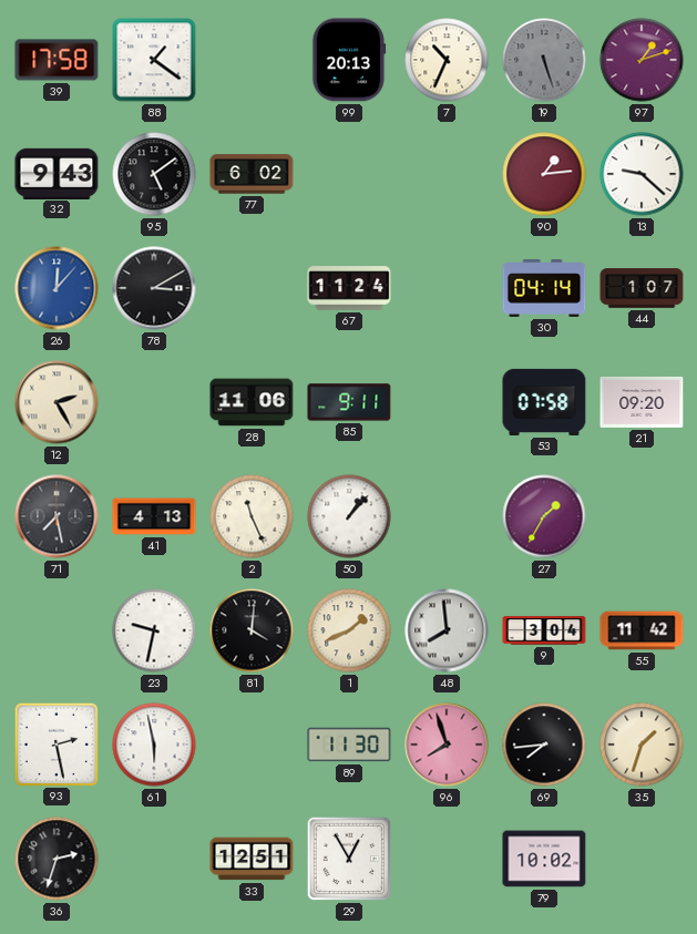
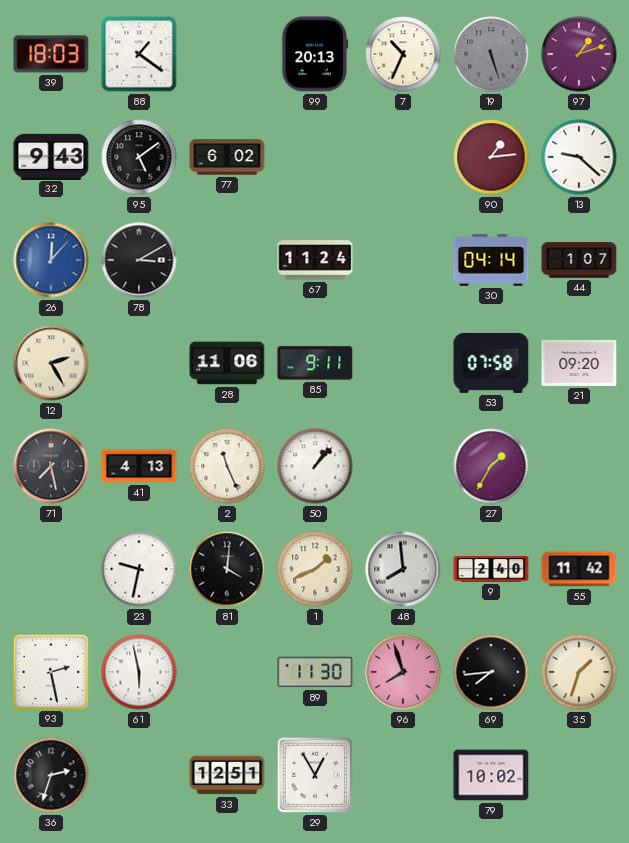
39: 17:58 -> 18:03 (51, 54)
9: 3:04 -> 2:40 (491, 569)
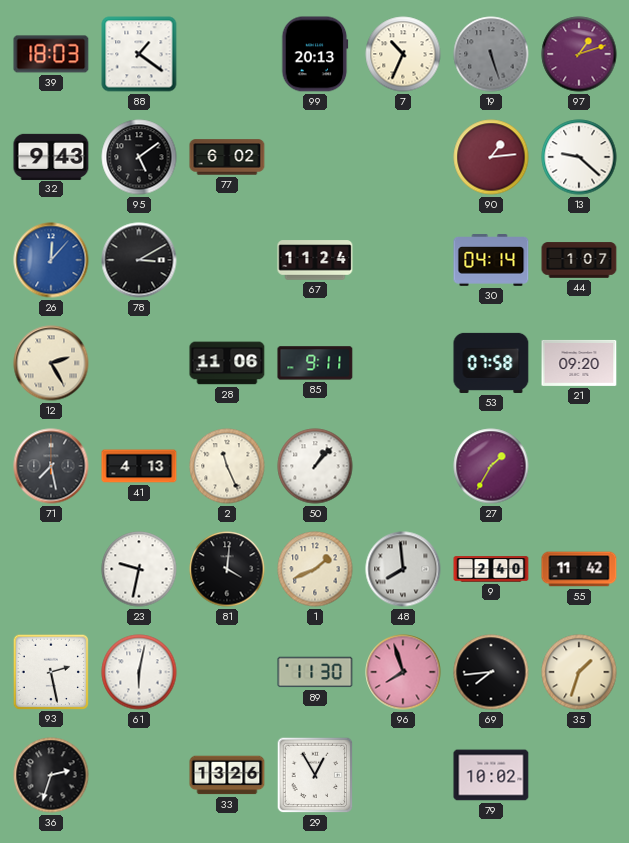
61: 5:58 -> 6:02 (139, 672)
33: 12:51 -> 13:26 (227, 775)
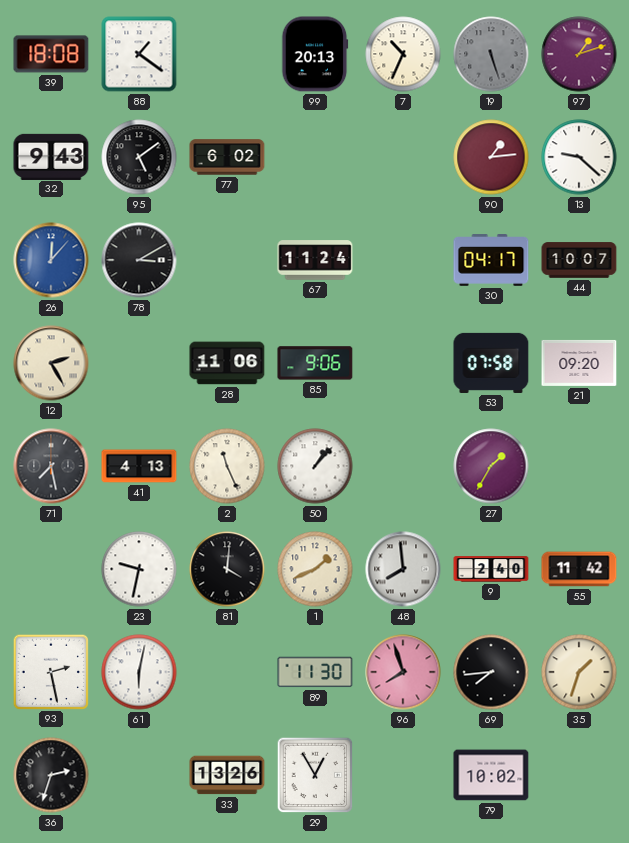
39: 18:03 -> 18:08 (51, 54)
30: 04:14 -> 04:17 (491, 260)
44: 1:07 -> 10:07 (579, 260)
85: 9:11 -> 9:06 (315, 363)
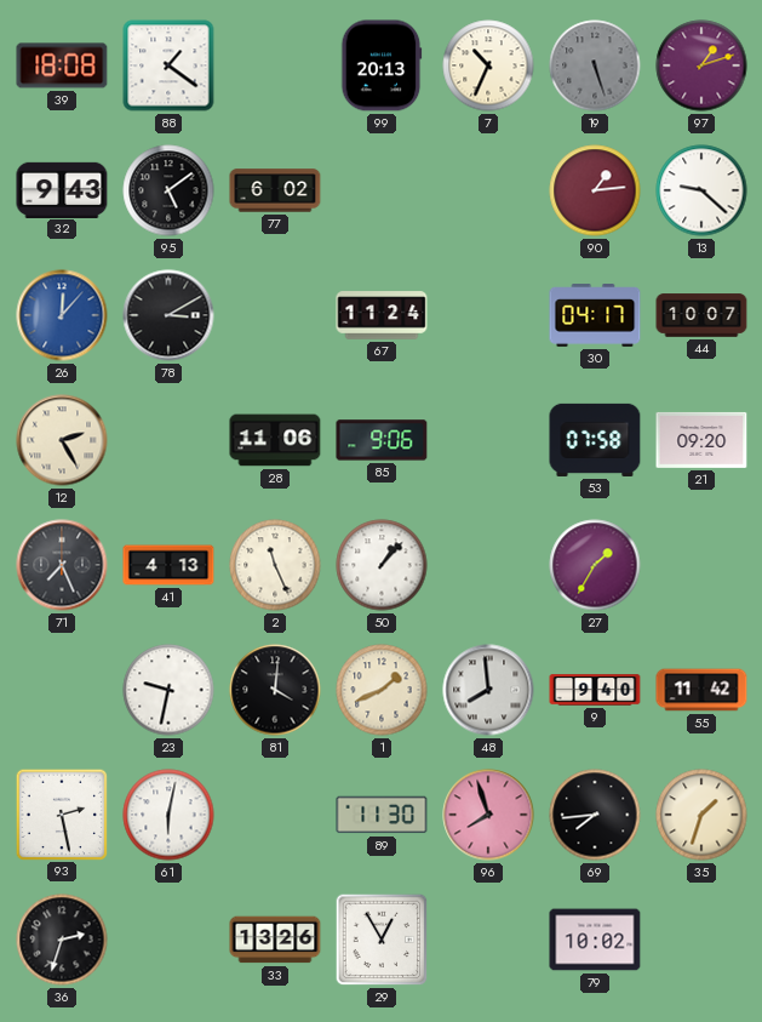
71: 7:28 -> 7:26 (62, 565)
9: 2:40 -> 9:40 (595, 690)
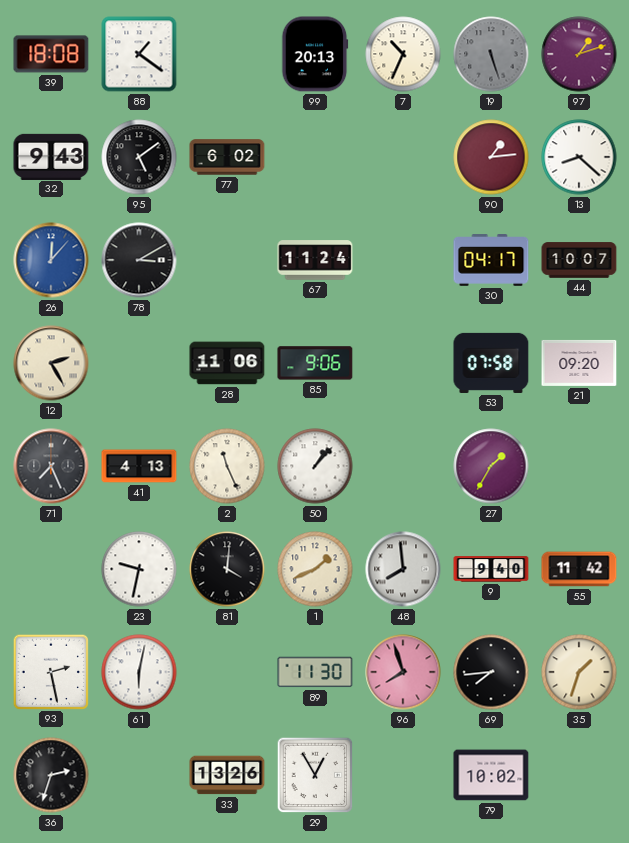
13: 9:22 -> 8:22 (579, 157)
